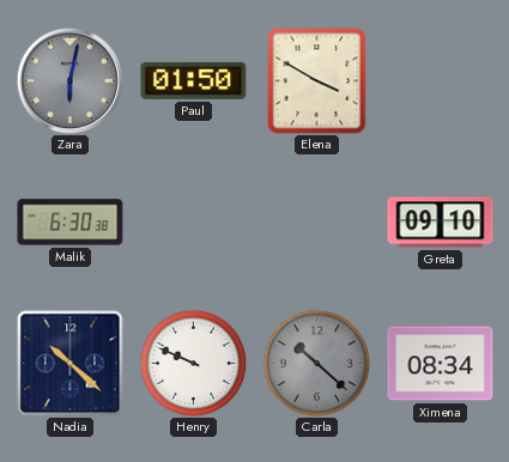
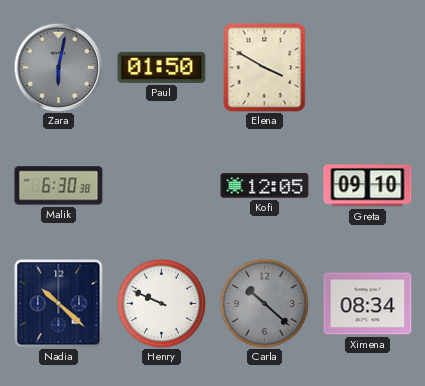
Kofi: none -> 12:05 (265, 186)
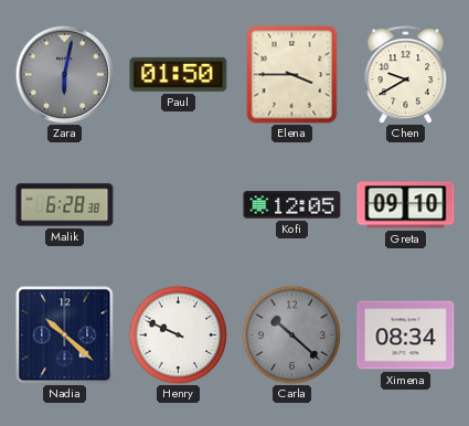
Elena: 3:50 -> 3:45 (292, 75)
Chen: none -> 9:40 (406, 75)
Malik: 6:30 -> 6:28 (65, 205)
